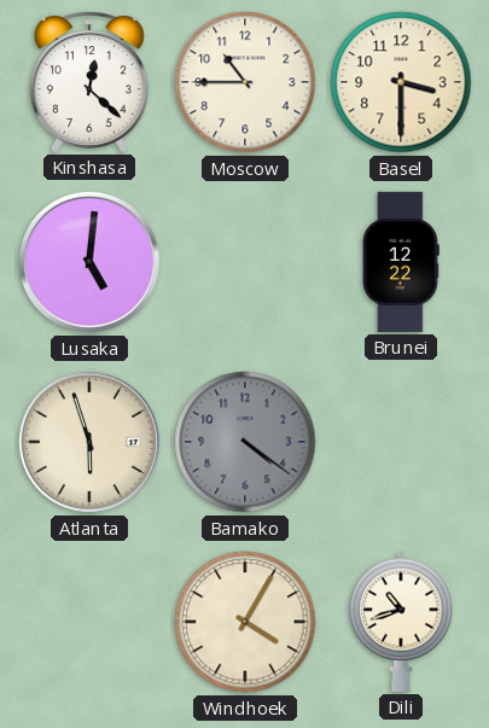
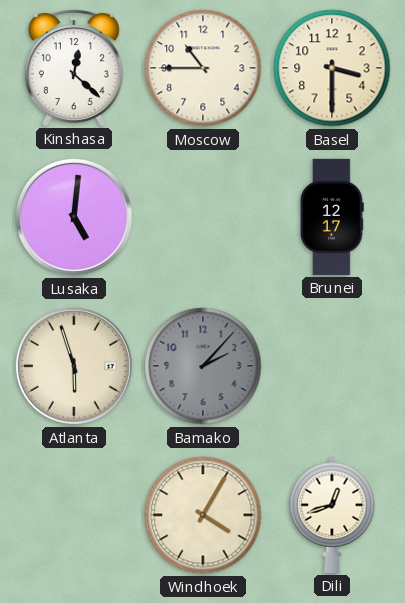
Brunei: 12:22 -> 12:17 (333, 217)
Bamako: 4:21 -> 2:07 (203, 366)
Dili: 10:42 -> 12:42 (332, 515)
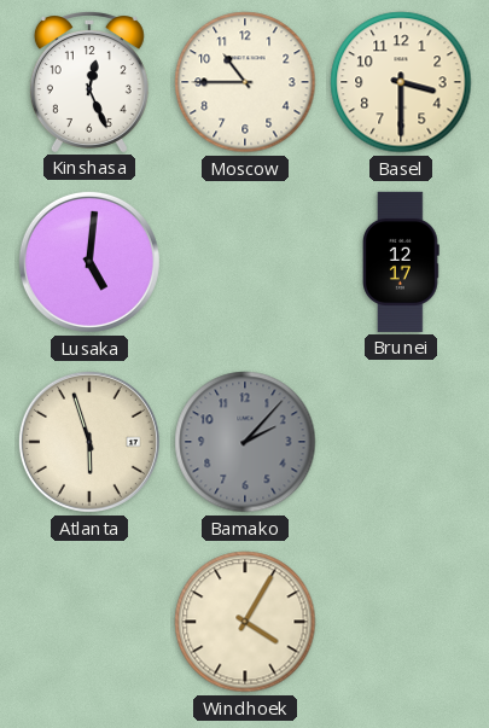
Kinshasa: 12:22 -> 12:26 (89, 82)
Dili: 12:42 -> none (332, 515)
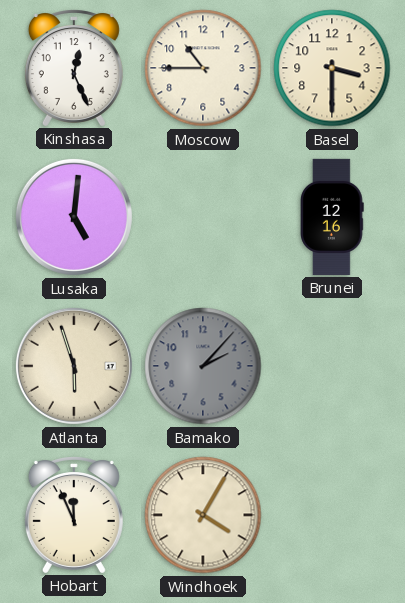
Brunei: 12:17 -> 12:16 (333, 217)
Hobart: none -> 11:56 (74, 515)
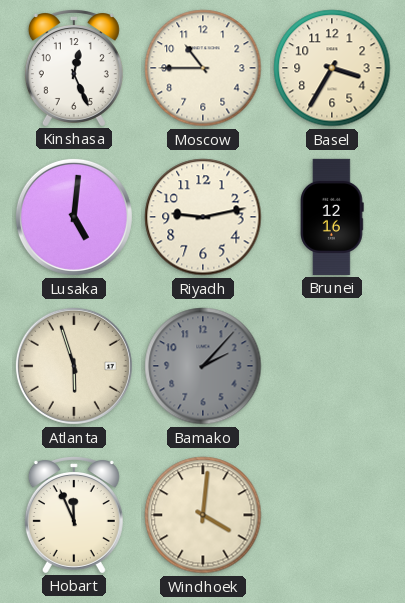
Basel: 3:30 -> 3:35 (332, 68)
Riyadh: none -> 9:13 (203, 217)
Windhoek: 4:05 -> 4:01 (203, 515)
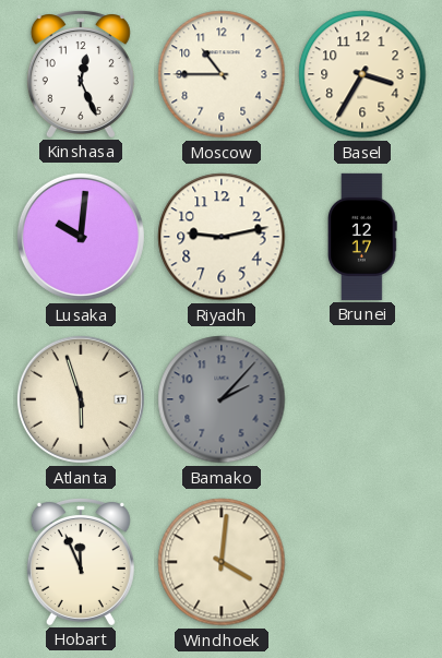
Lusaka: 5:01 -> 10:01 (81, 237)
Brunei: 12:16 -> 12:17 (363, 237)
